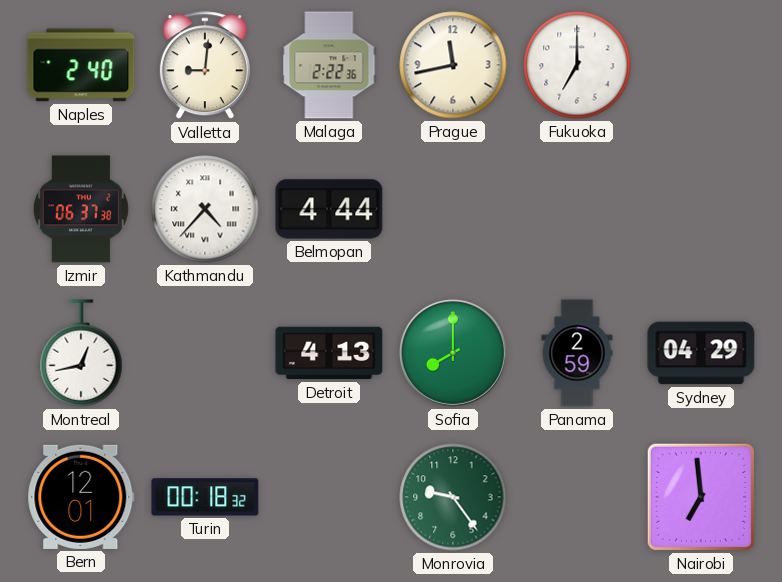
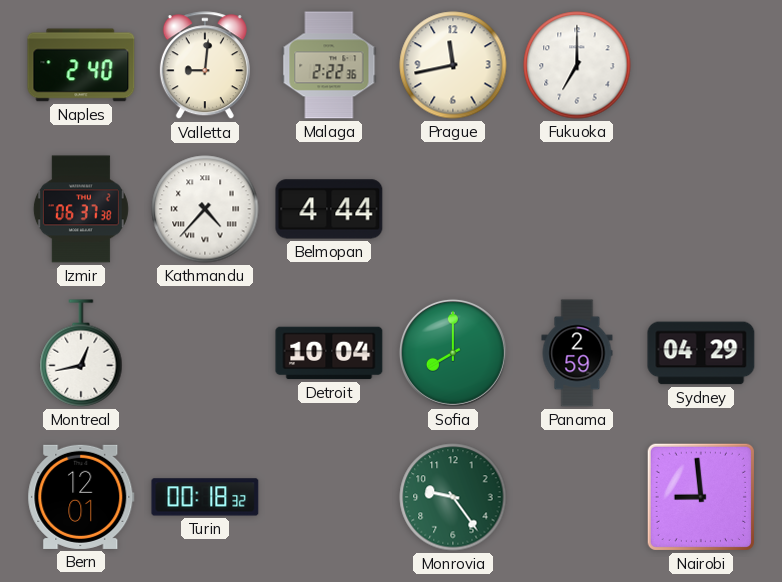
Detroit: 4:13 -> 10:04 (329, 353)
Nairobi: 6:59 -> 8:59 (701, 497)
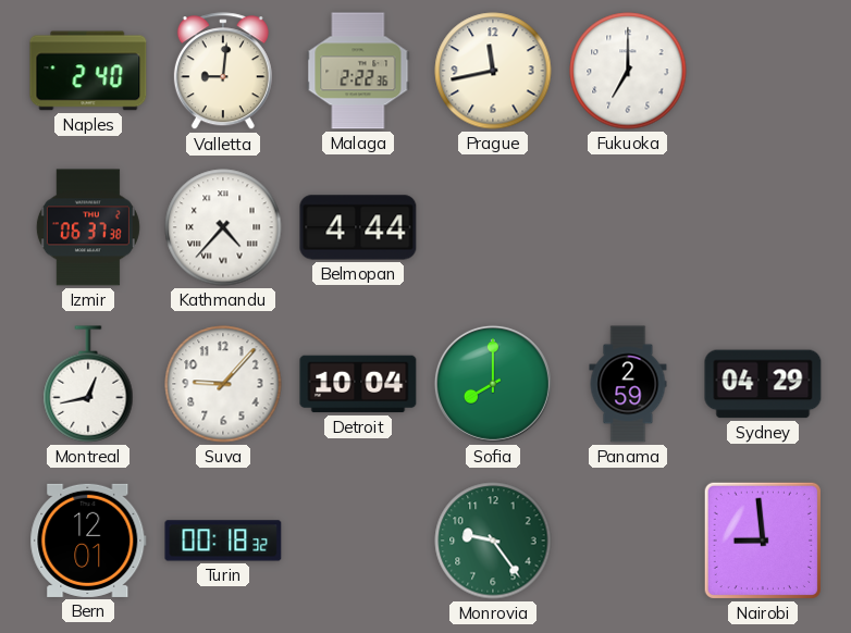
Suva: none -> 9:07 (223, 384)
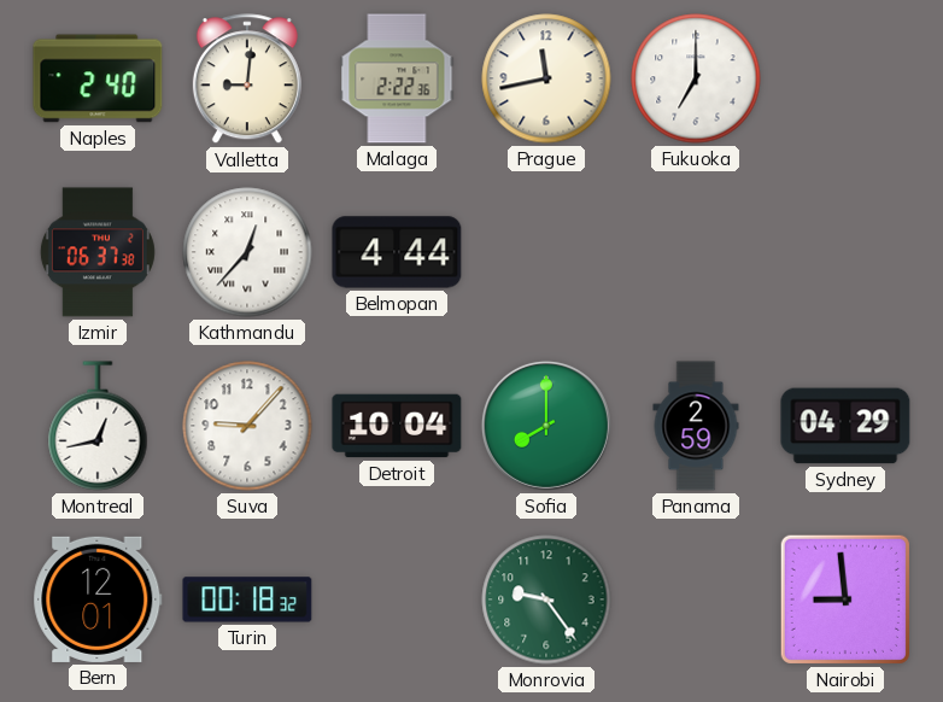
Kathmandu: 4:37 -> 12:37 (247, 252)
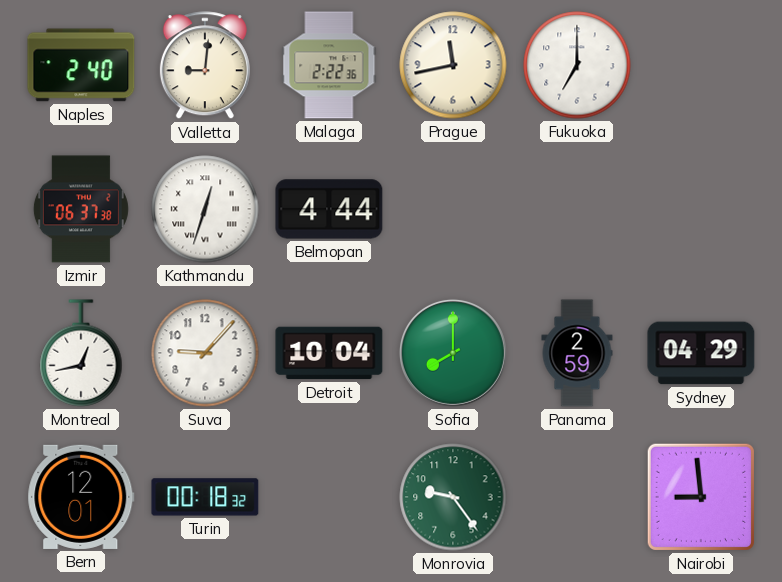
Kathmandu: 12:37 -> 12:33 (205, 209)
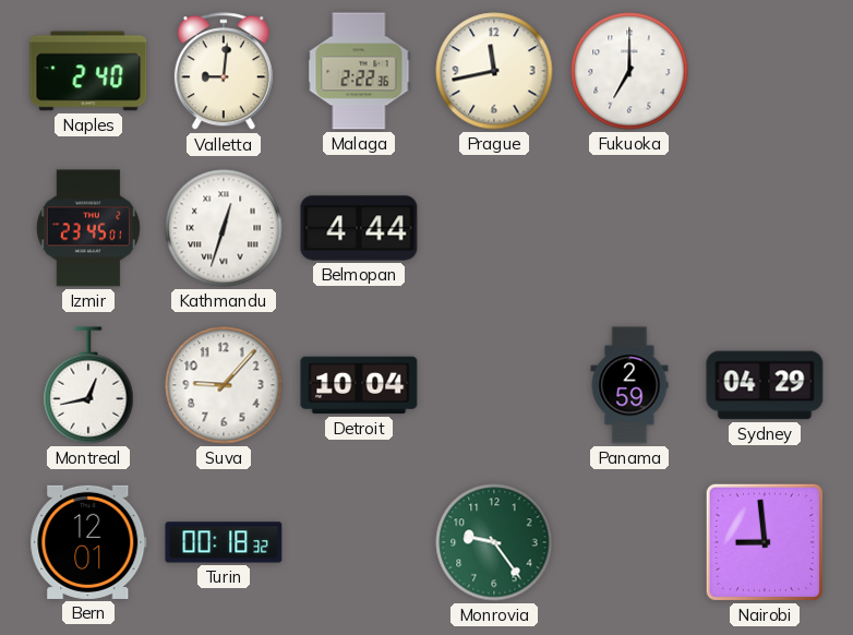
Izmir: 06:37 -> 23:45 (88, 228)
Sofia: 8:00 -> none (453, 353)
